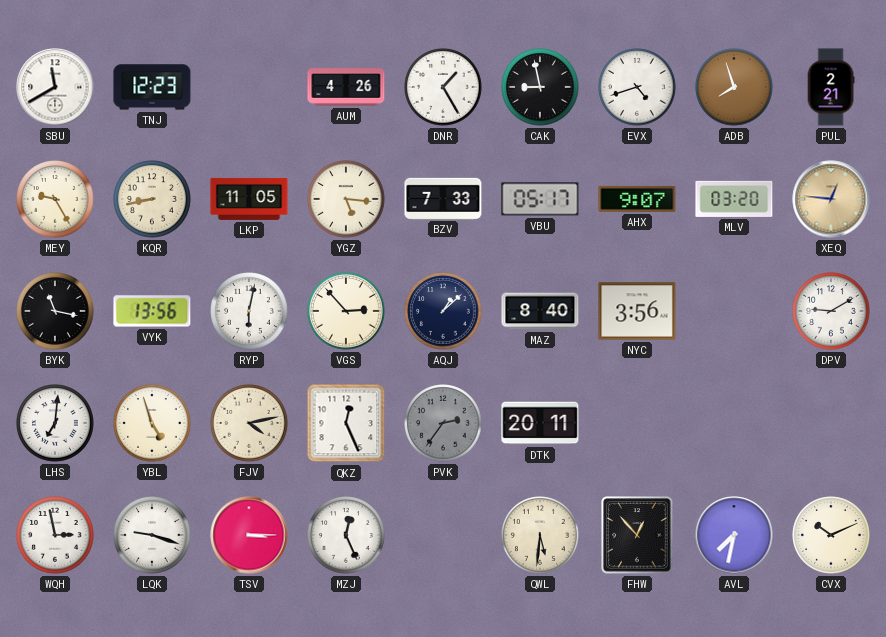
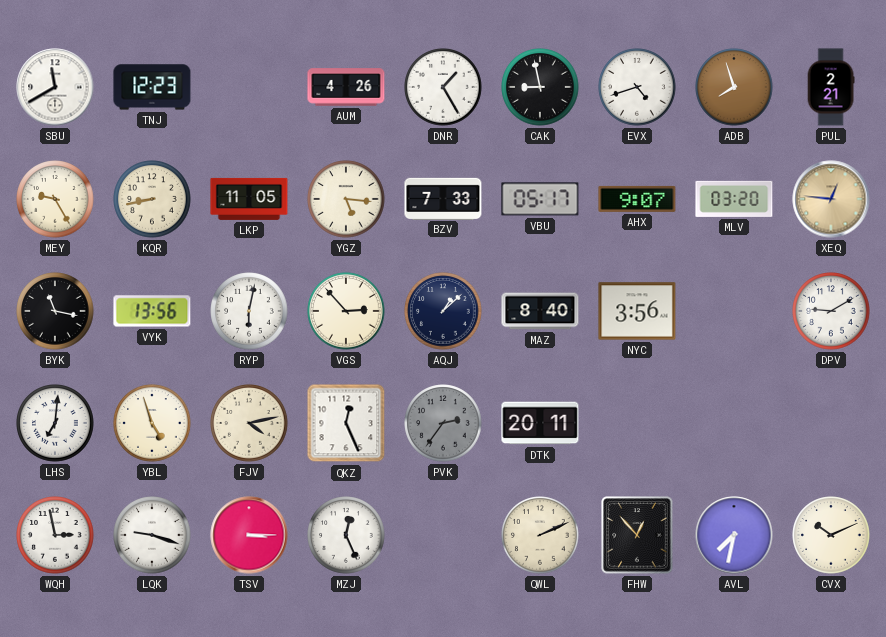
QWL: 5:31 -> 2:11 (540, 535)
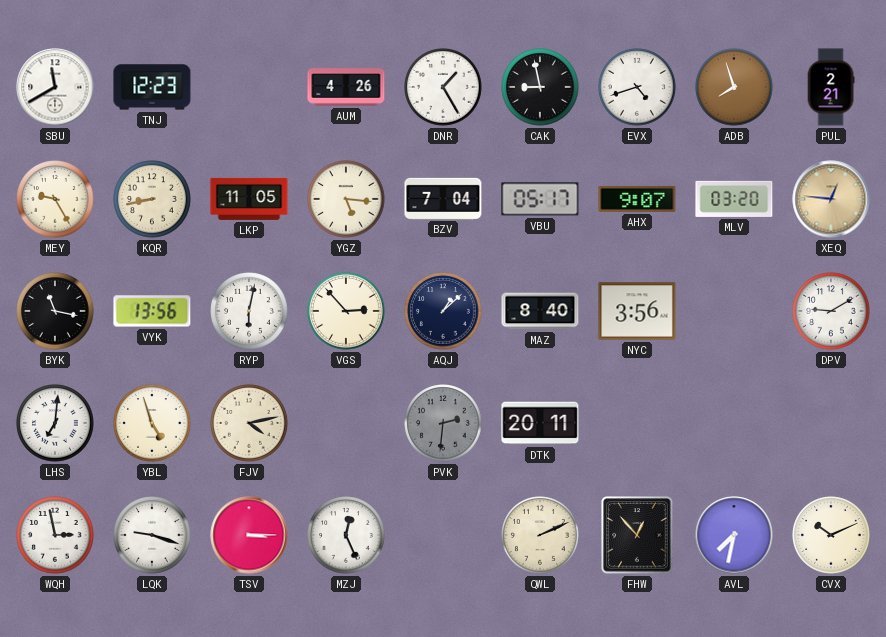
BZV: 7:33 -> 7:04 (443, 198)
QKZ: 12:26 -> none (346, 423)
PVK: 2:36 -> 2:31 (443, 423)
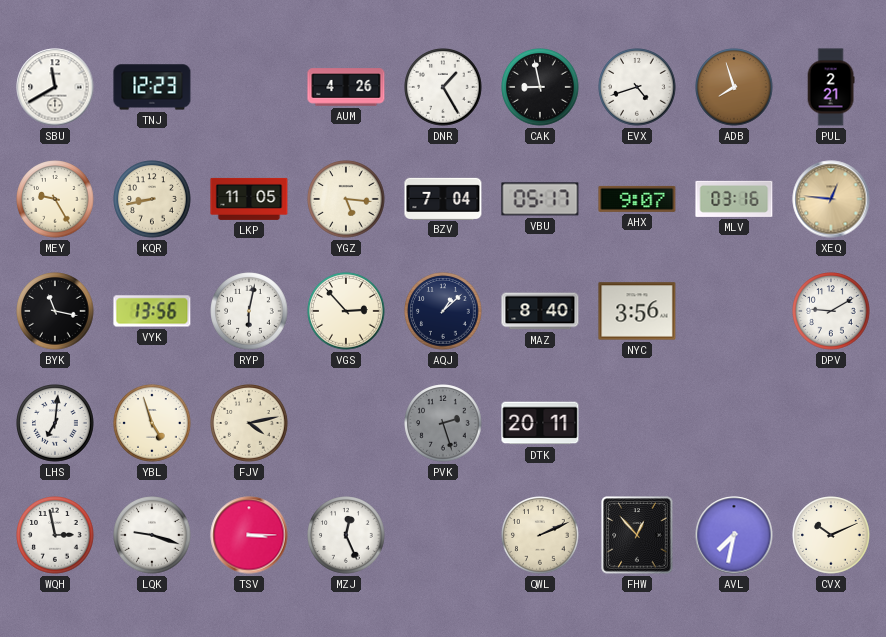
MLV: 03:20 -> 03:16 (734, 199)
PVK: 2:31 -> 2:27 (443, 423)
